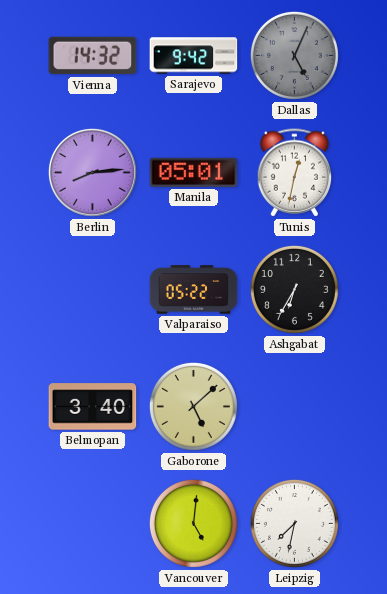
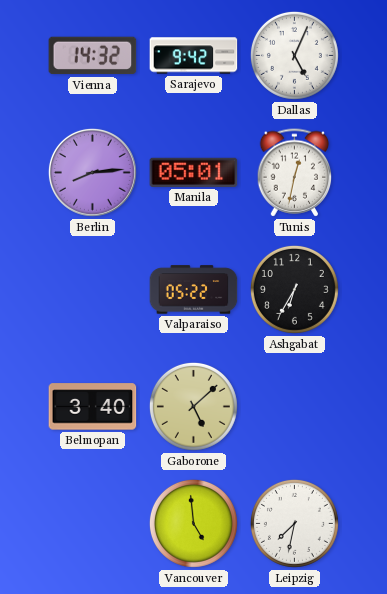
Dallas dial: grey -> white (294, 55)
Vancouver: 5:01 -> 4:59 (193, 523)
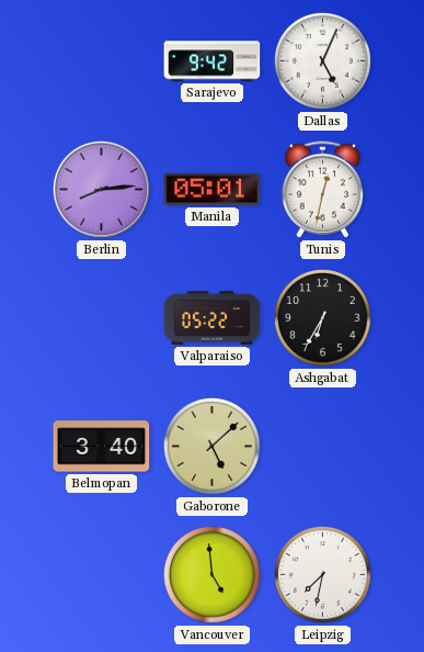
Vienna: 14:32 -> none (93, 56)
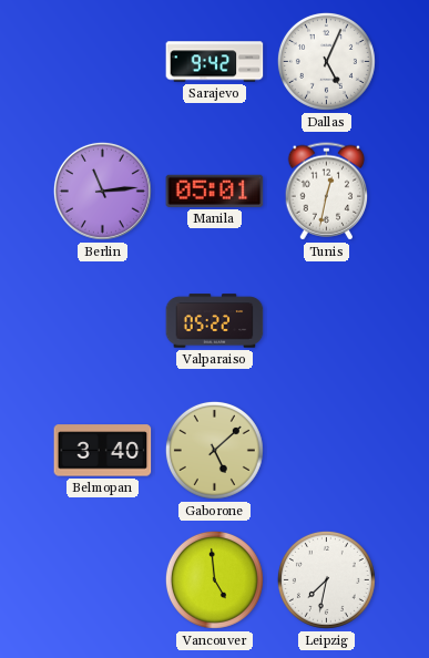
Berlin: 8:14 -> 11:14 (102, 191)
Ashgabat: 6:35 -> none (322, 317)
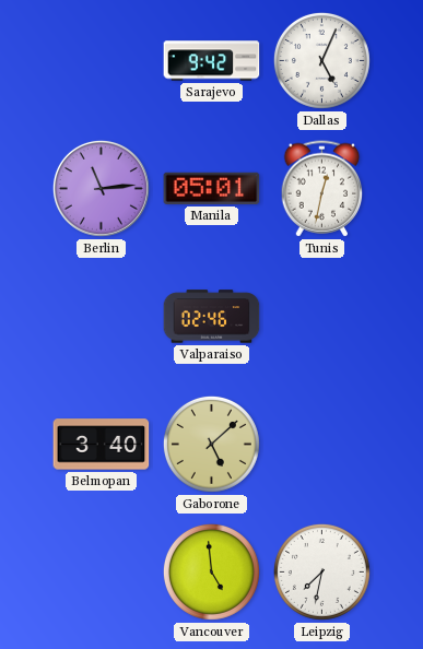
Valparaiso: 05:22 -> 02:46 (212, 317)
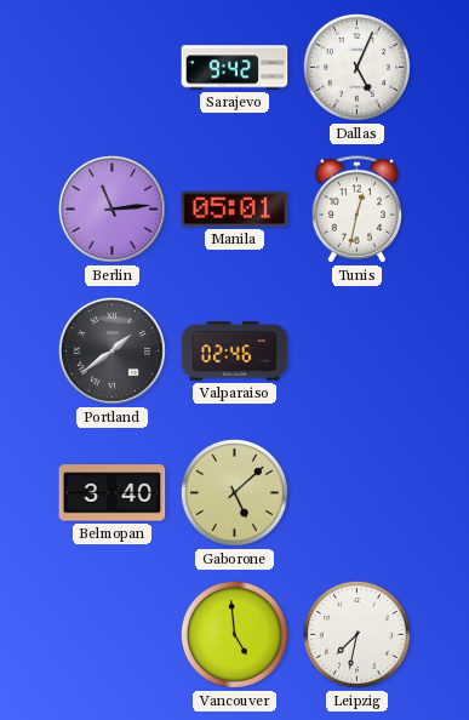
Portland: none -> 1:39 (111, 350)
